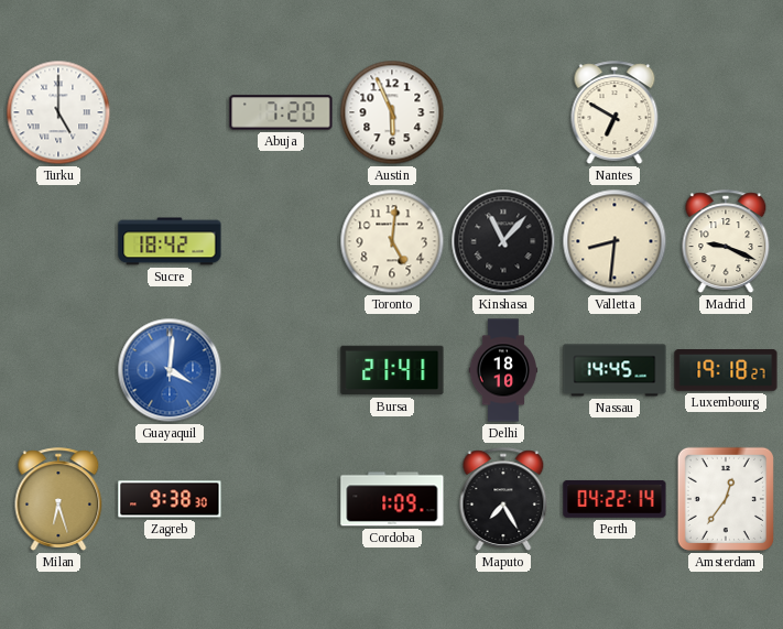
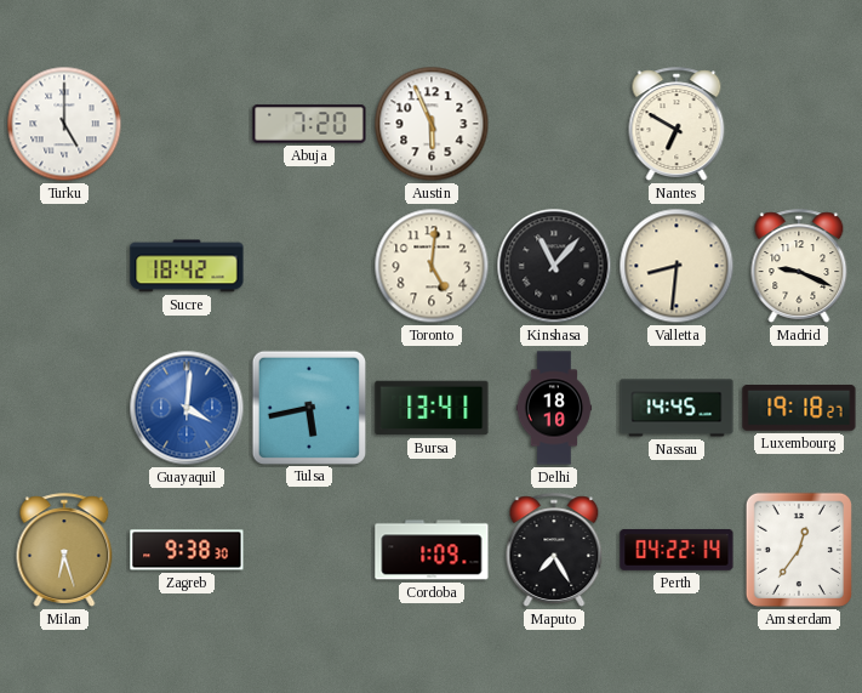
Tulsa: none -> 5:43 (308, 407)
Bursa: 21:41 -> 13:41 (432, 408)
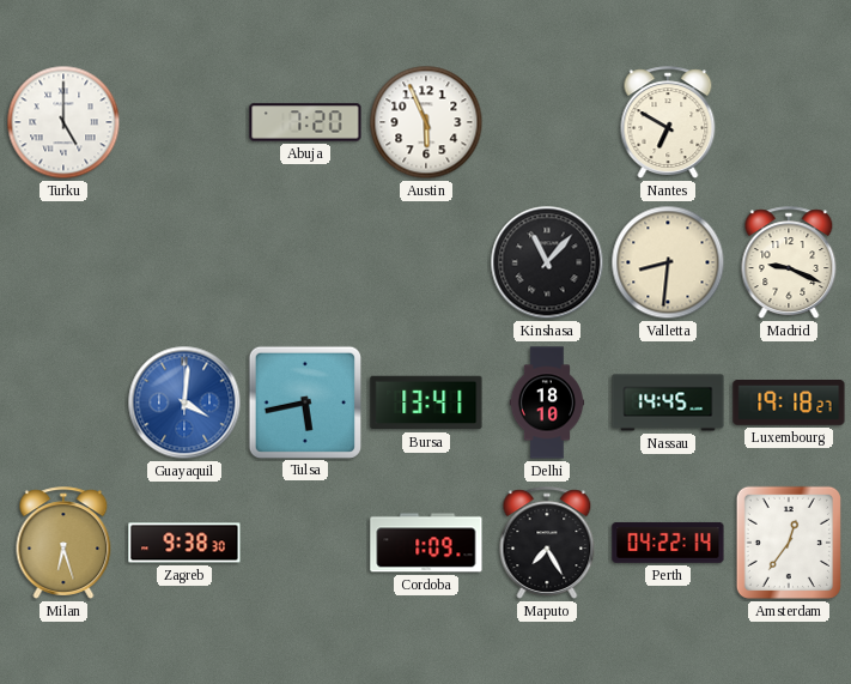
Sucre: 18:42 -> none (187, 266)
Toronto: 5:01 -> none (432, 266)
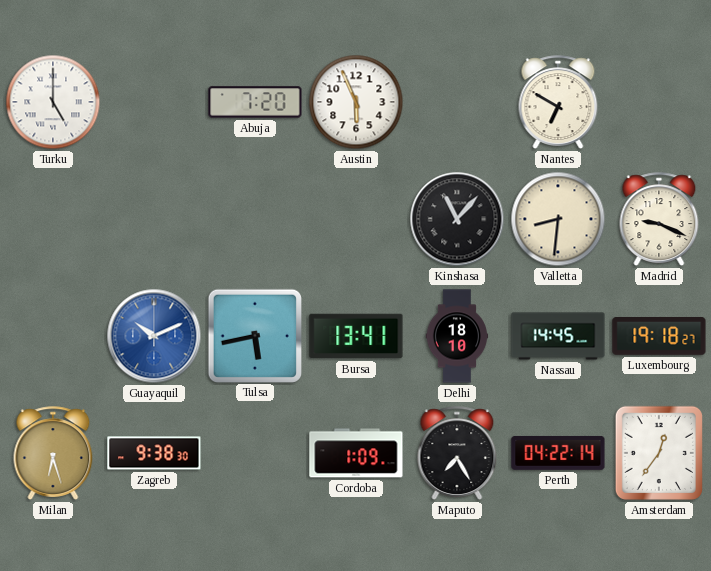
Guayaquil: 4:01 -> 10:11 (154, 336)
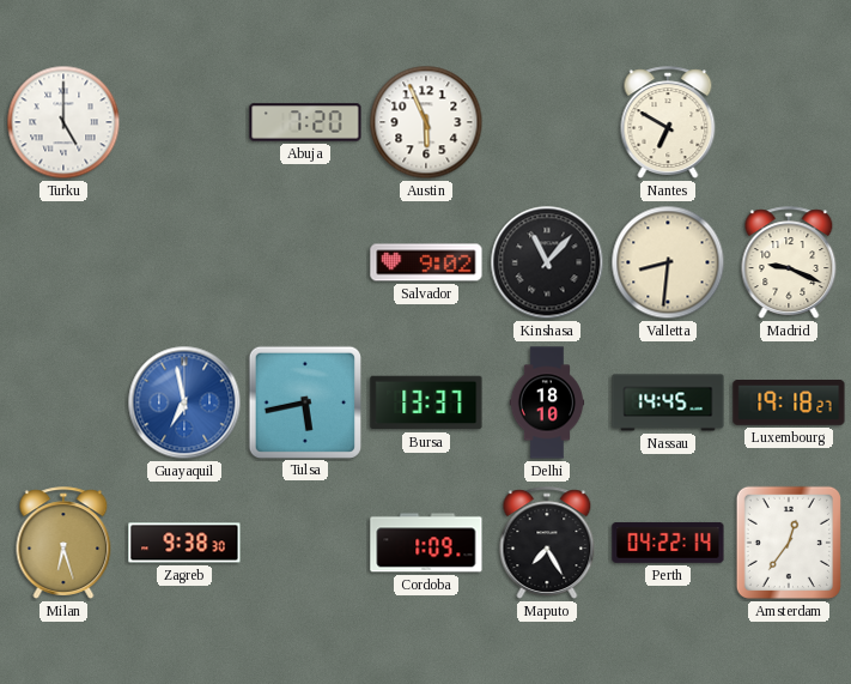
Salvador: none -> 9:02 (426, 262)
Guayaquil: 10:11 -> 6:58 (184, 402)
Bursa: 13:41 -> 13:37 (426, 402)
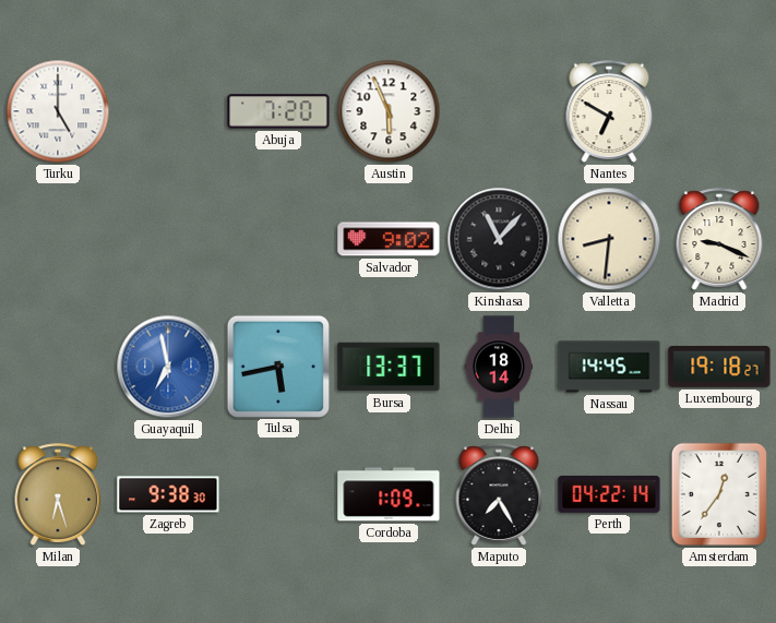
Delhi: 18:10 -> 18:14 (499, 367)
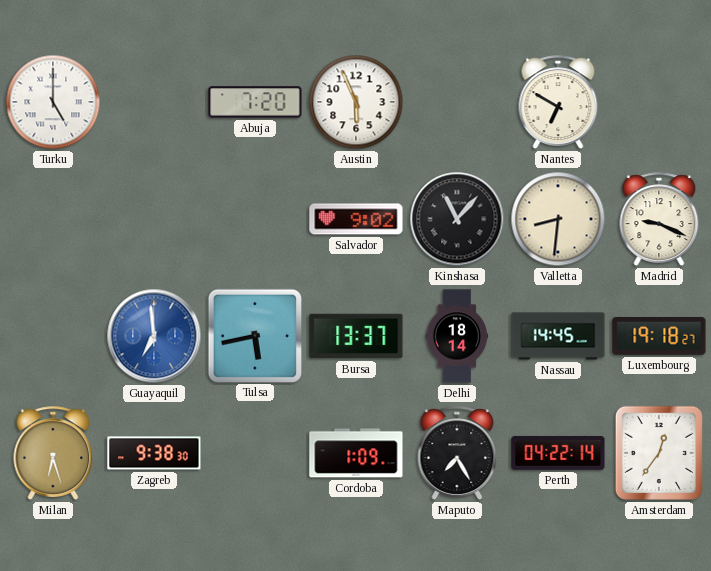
Guayaquil: 6:58 -> 6:59 (154, 336)
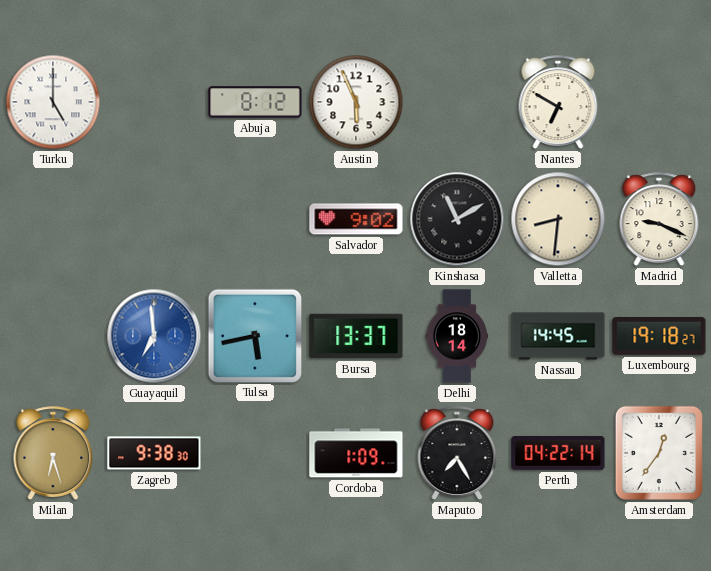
Abuja: 7:20 -> 8:12 (255, 102)
Kinshasa: 11:07 -> 11:10 (457, 219)
